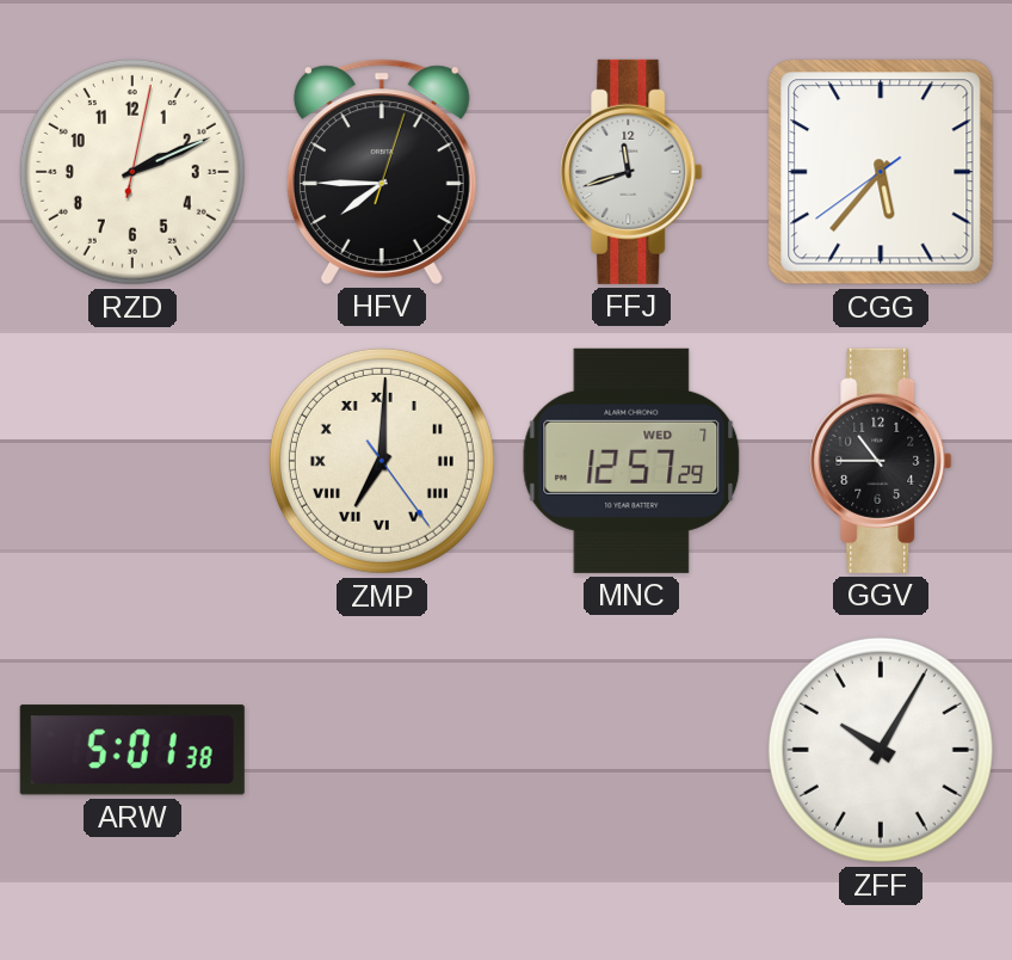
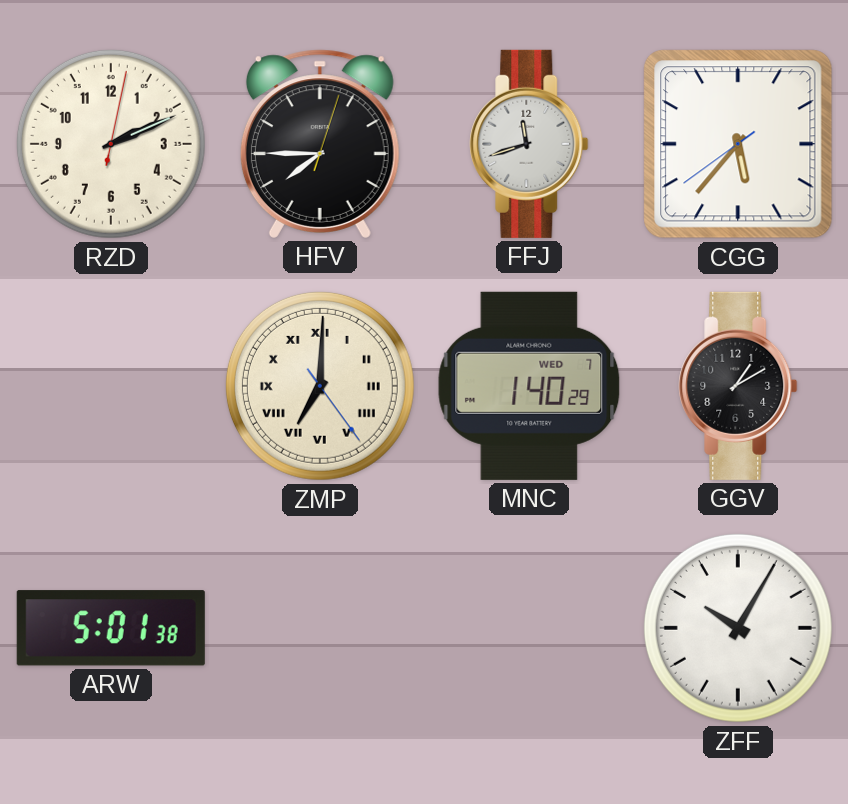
MNC: 12:57 -> 1:40 (529, 386)
GGV: 10:45 -> 1:10 (738, 386)
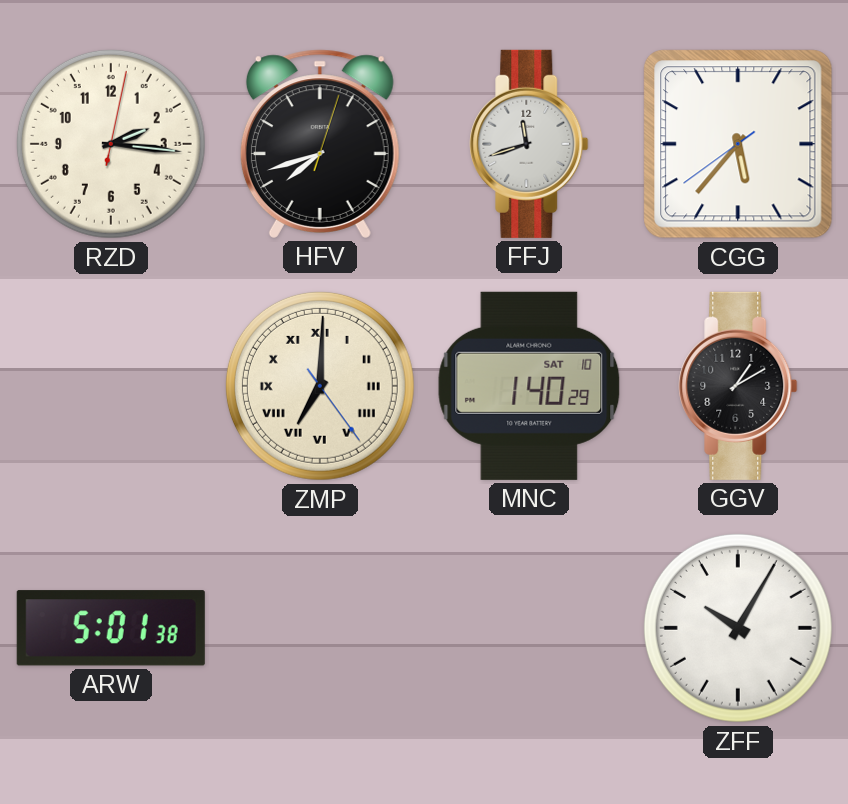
RZD: 2:11 -> 2:16 (111, 144)
HFV: 7:45 -> 7:42 (320, 144)
MNC date: WED 7 -> SAT 10 (529, 386)
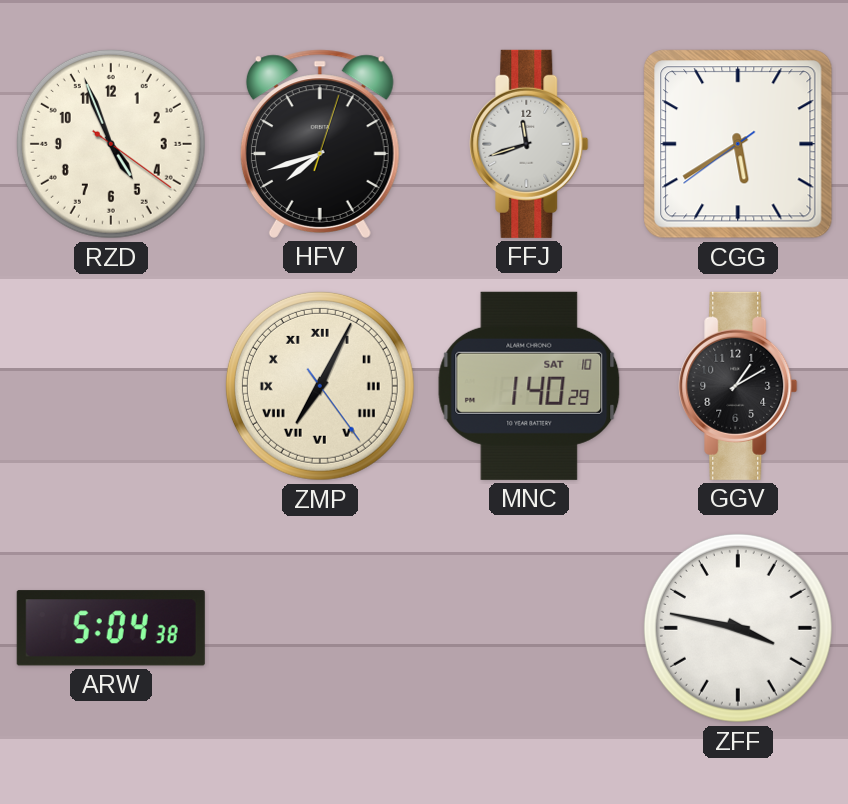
RZD: 2:16 -> 4:56 (111, 144)
CGG: 5:36 -> 5:39 (738, 144)
ZMP: 7:00 -> 7:04 (320, 386)
ARW: 5:01 -> 5:04 (111, 628)
ZFF: 10:05 -> 3:47 (738, 628)
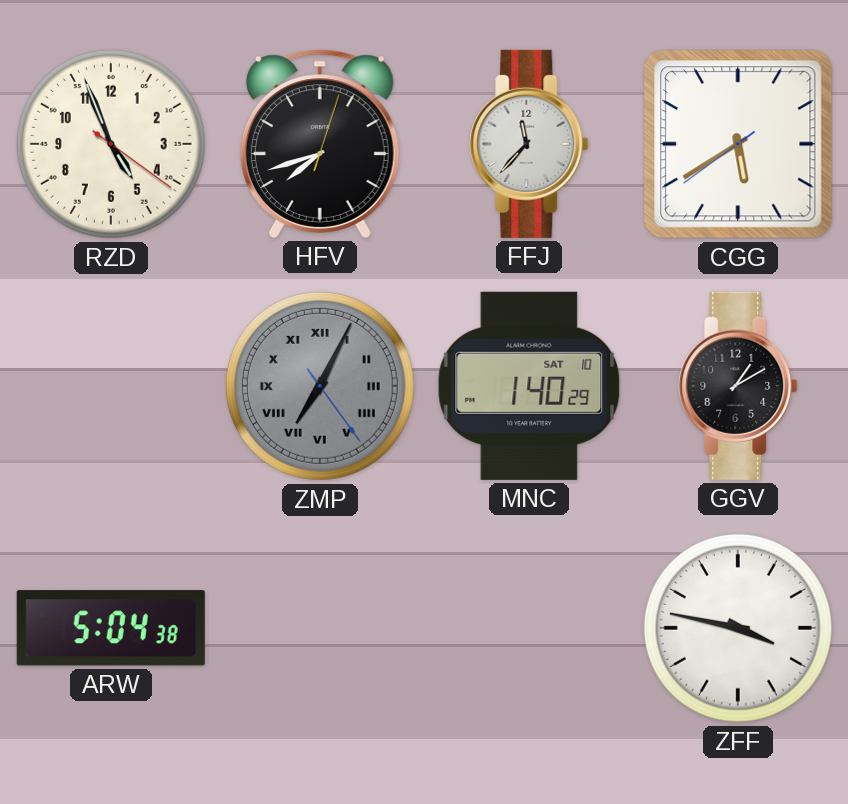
FFJ: 11:42 -> 11:37 (529, 144)
ZMP dial: cream -> grey (320, 386)
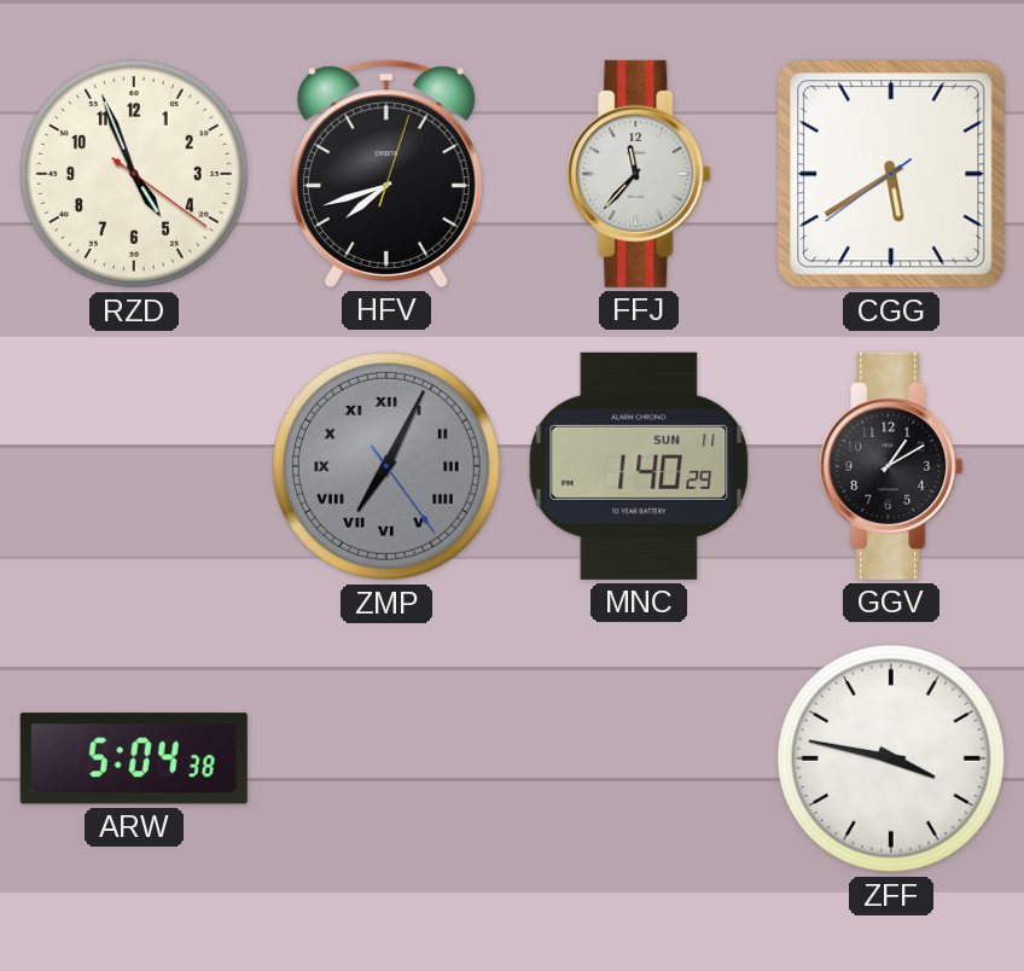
MNC date: SAT 10 -> SUN 11 (639, 466)
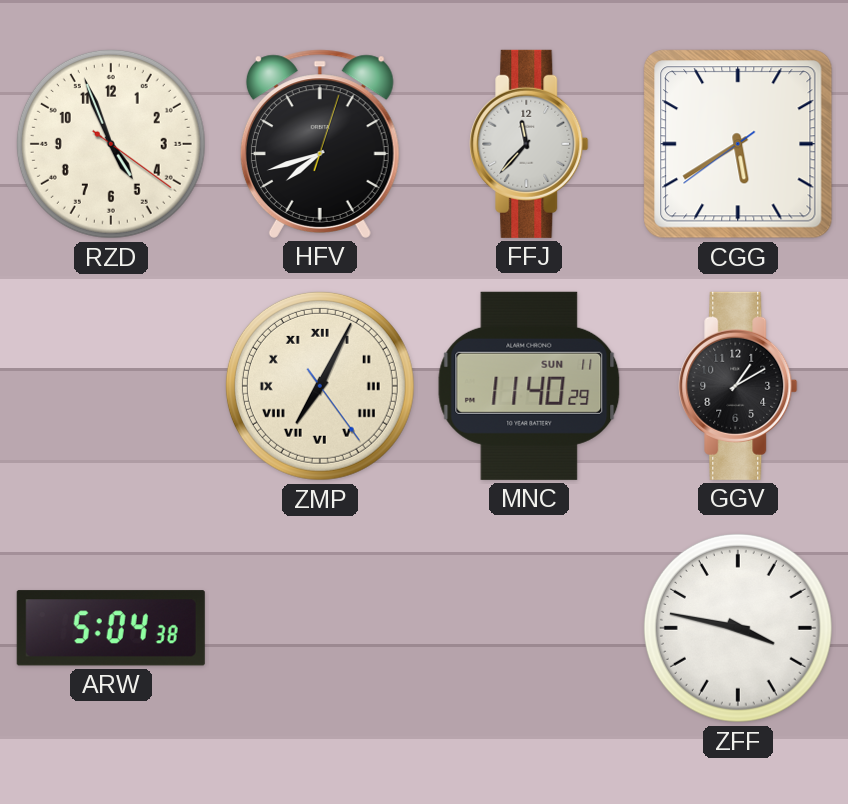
ZMP dial: grey -> cream (320, 386)
MNC: 1:40 -> 11:40 (529, 386)
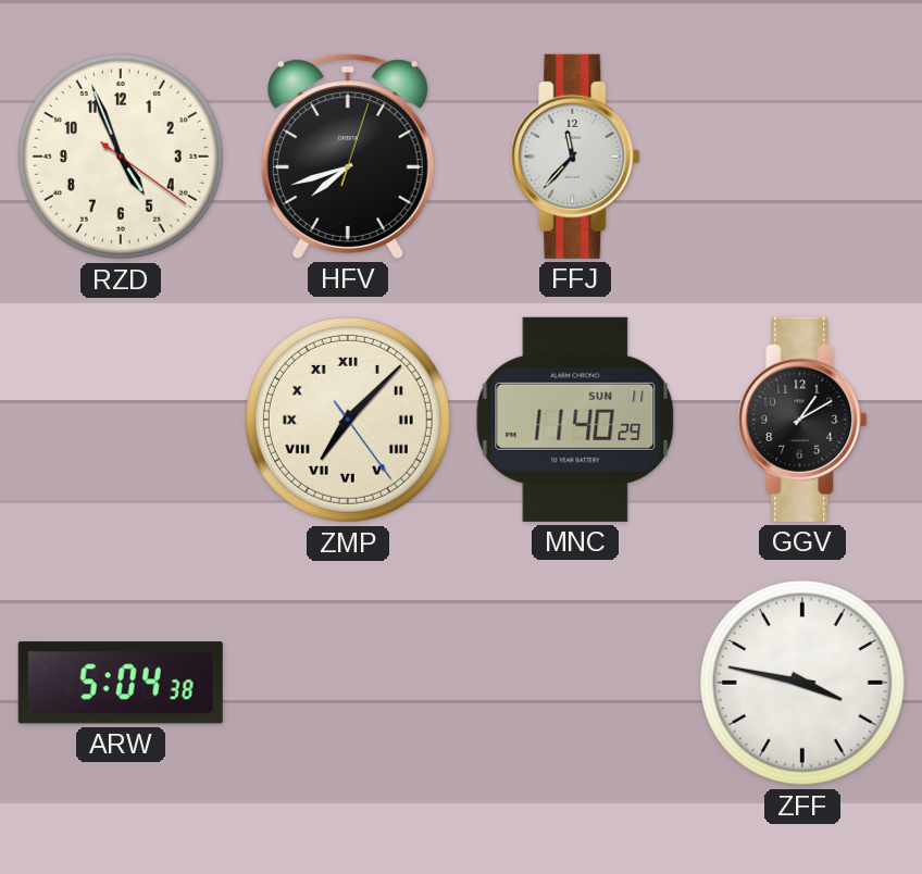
CGG: 5:39 -> none (738, 144)
ZMP: 7:04 -> 7:07 (348, 420)
